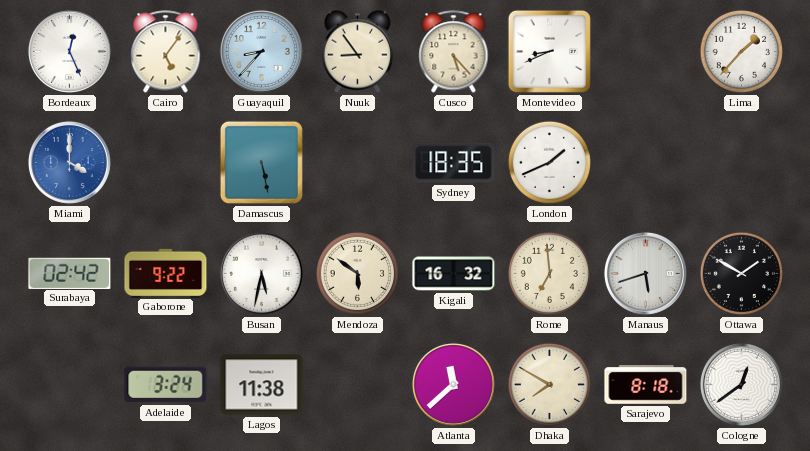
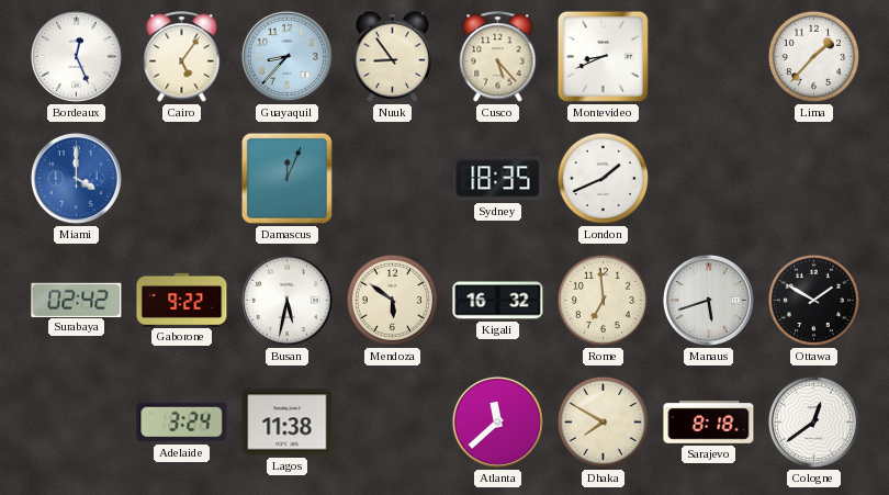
Damascus: 5:28 -> 12:04 (286, 178)
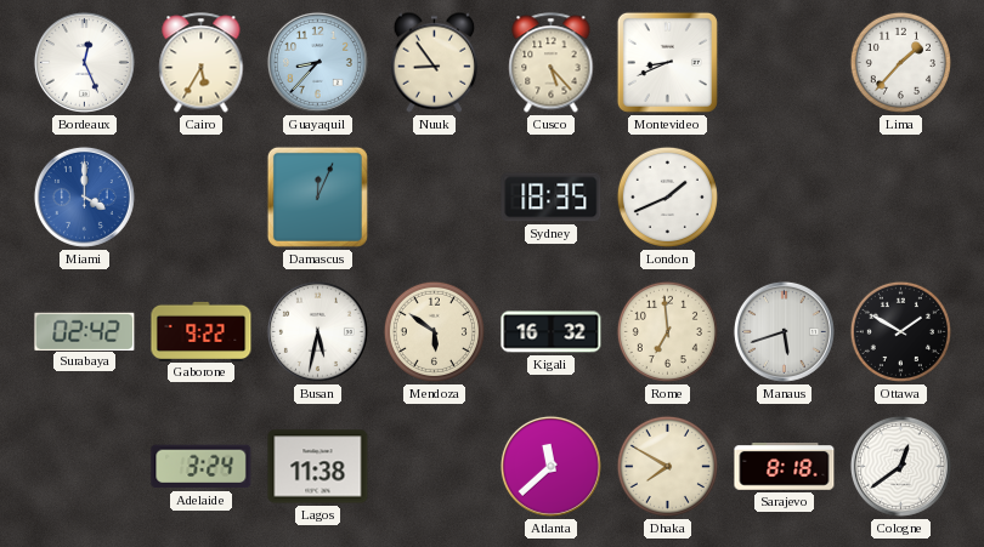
Cairo: 5:06 -> 5:35 (202, 63)
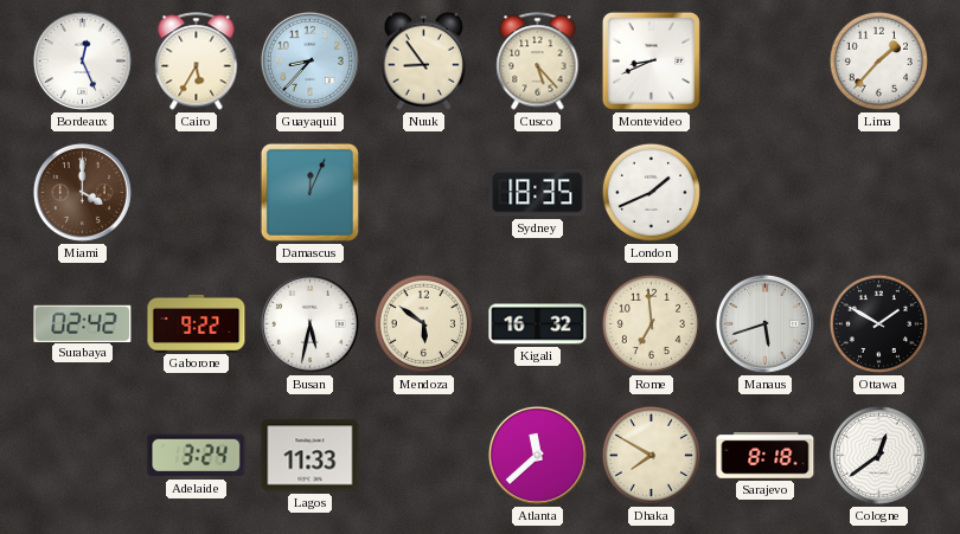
Miami dial: blue -> brown (82, 192)
Lagos: 11:38 -> 11:33 (311, 456)
